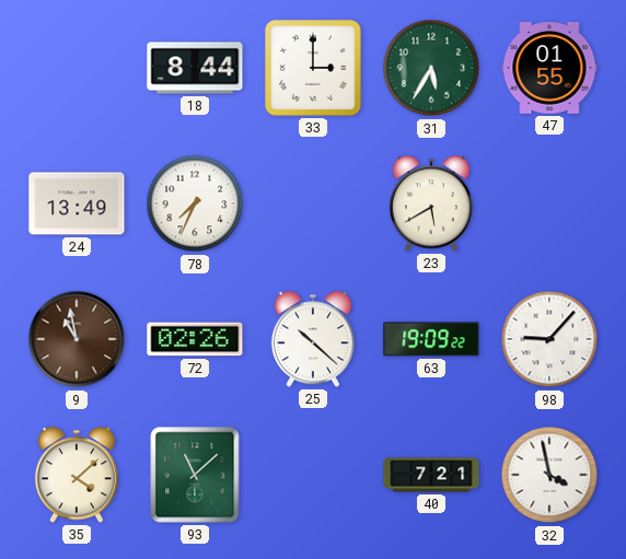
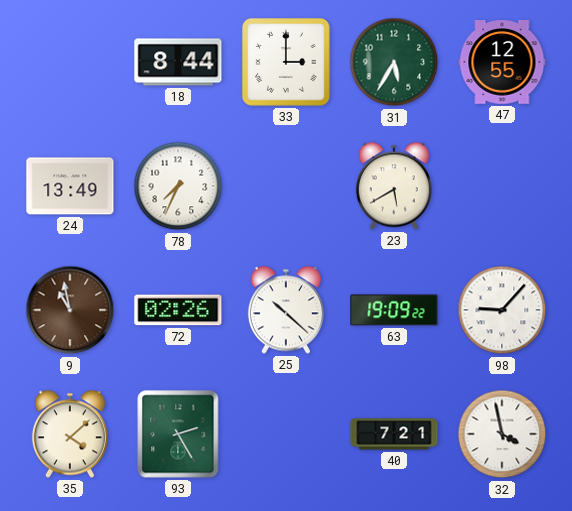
47: 01:55 -> 12:55 (502, 63)
93: 11:08 -> 2:25 (178, 434)
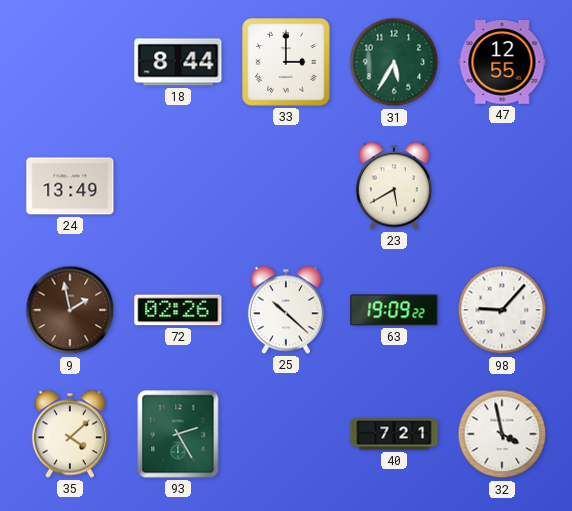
78: 7:34 -> none (178, 186)
9: 10:58 -> 1:58 (70, 310)
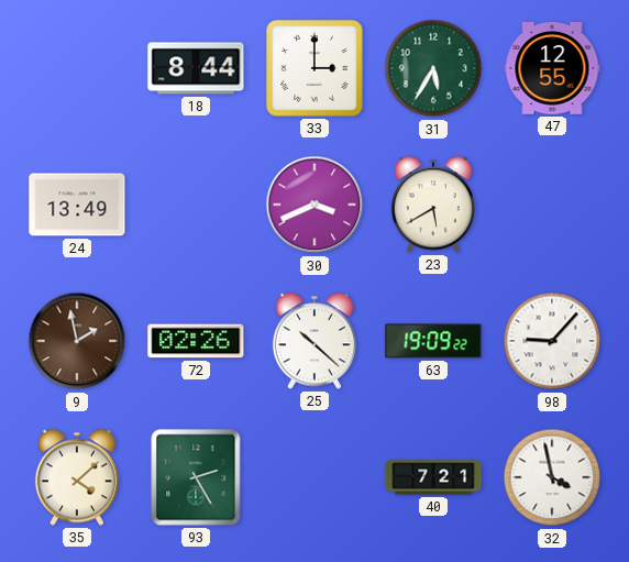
30: none -> 3:41 (314, 205)
